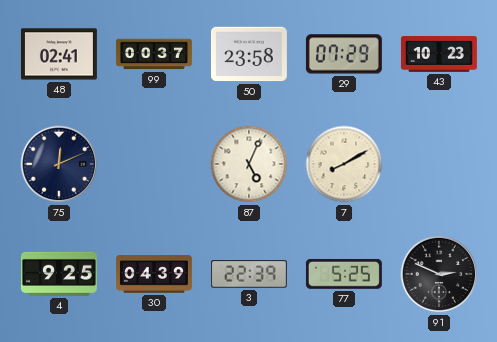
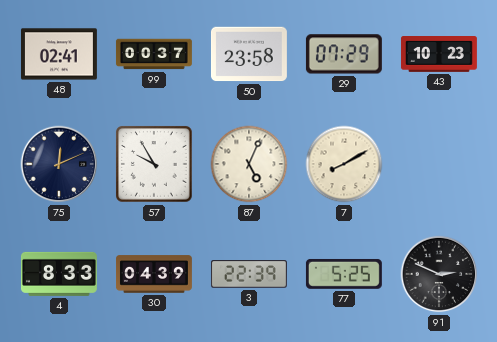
57: none -> 9:55 (155, 165)
4: 9:25 -> 8:33 (59, 274)
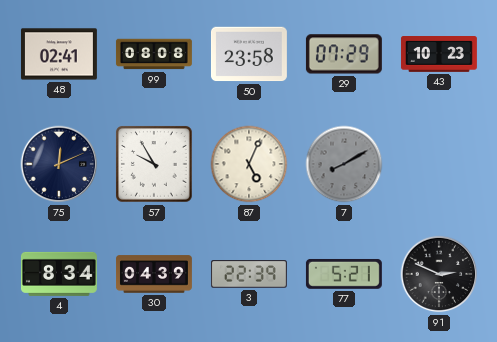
99: 00:37 -> 08:08 (154, 54)
7 dial: cream -> grey (344, 164)
4: 8:33 -> 8:34 (59, 274)
77: 5:25 -> 5:21 (344, 274)
